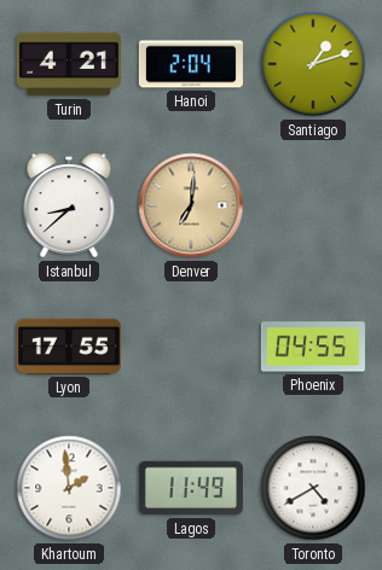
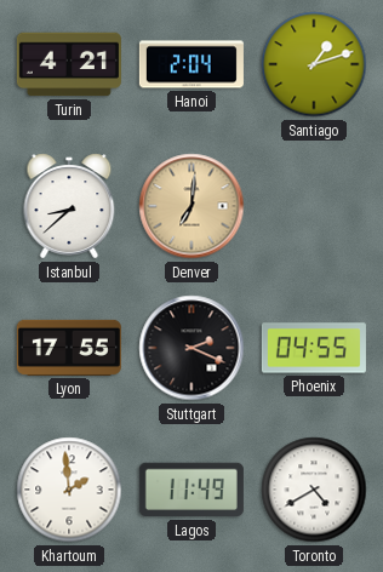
Stuttgart: none -> 2:19 (191, 348)
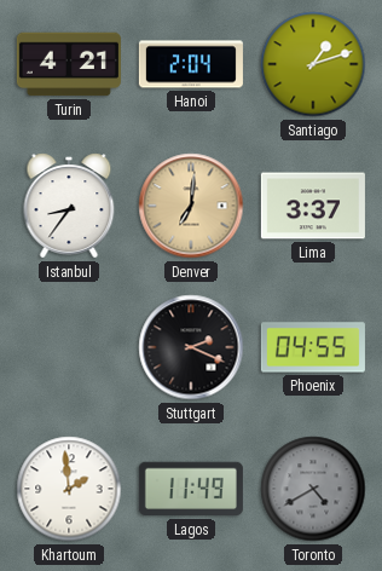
Istanbul: 8:38 -> 8:36 (69, 206)
Lima: none -> 3:37 (313, 206)
Lyon: 17:55 -> none (69, 348)
Toronto dial: white -> grey (313, 489)
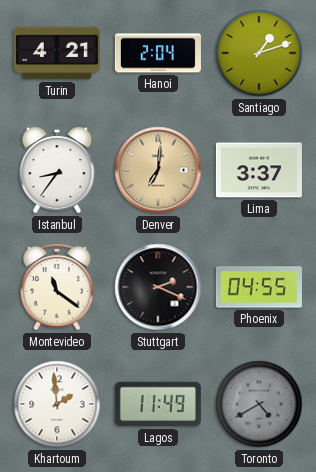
Montevideo: none -> 11:21 (57, 287)
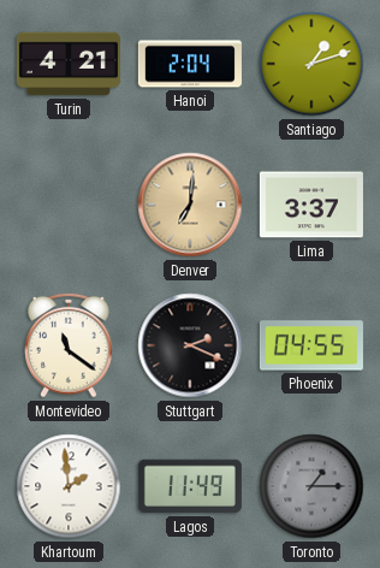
Istanbul: 8:36 -> none (57, 170)
Toronto: 4:40 -> 1:15 (311, 486)
